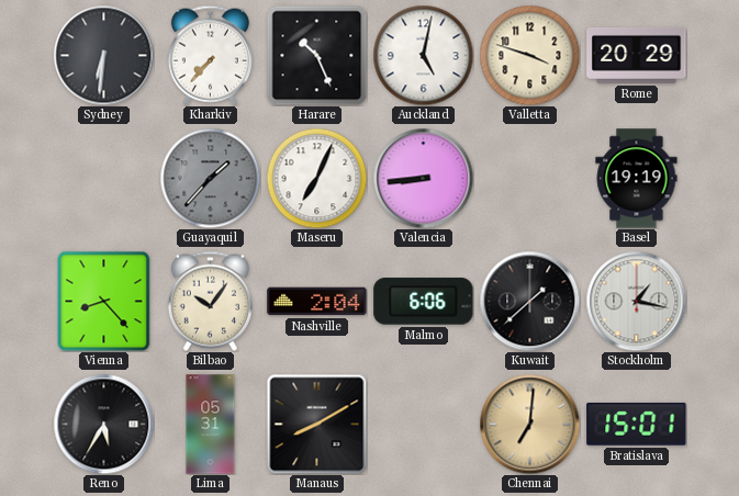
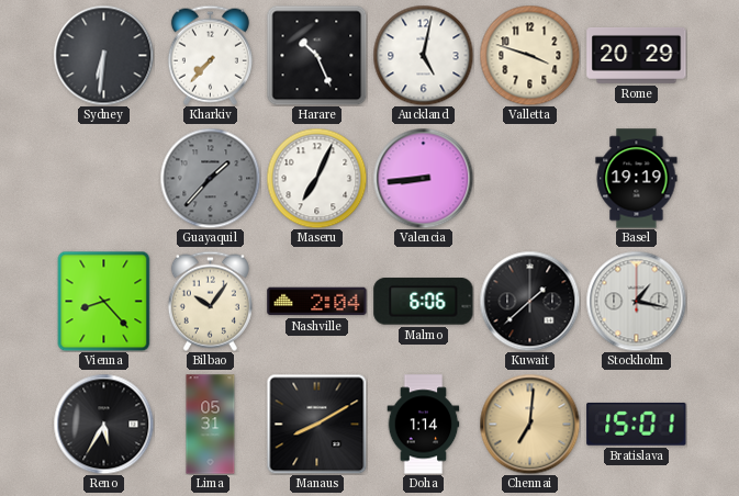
Doha: none -> 1:14 (424, 425)
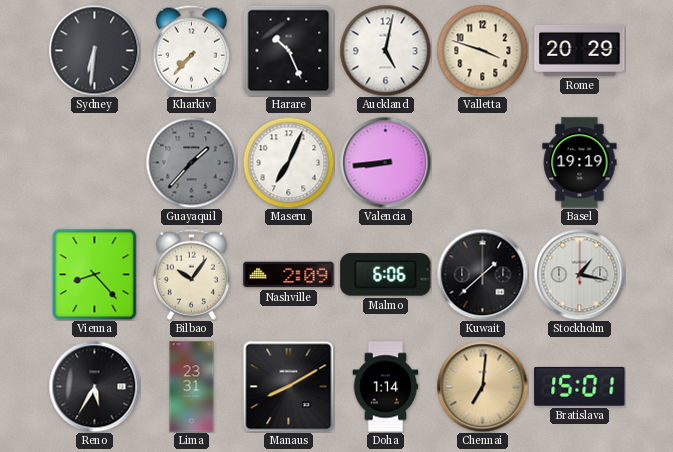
Nashville: 2:04 -> 2:09 (289, 275)
Lima: 05:31 -> 23:31 (192, 387)
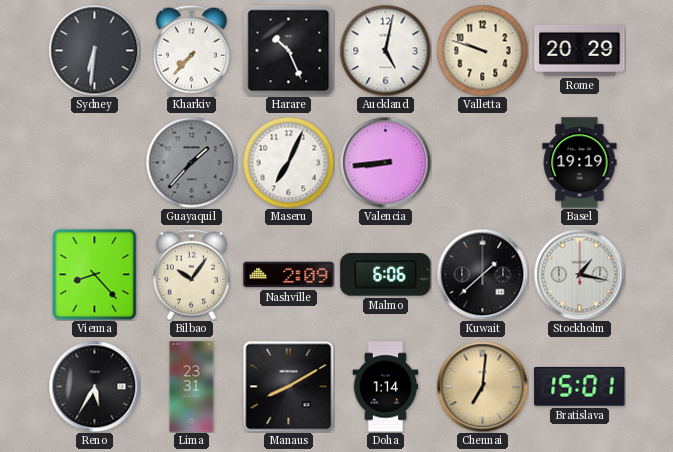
Valletta: 3:48 -> 9:48 (482, 50)
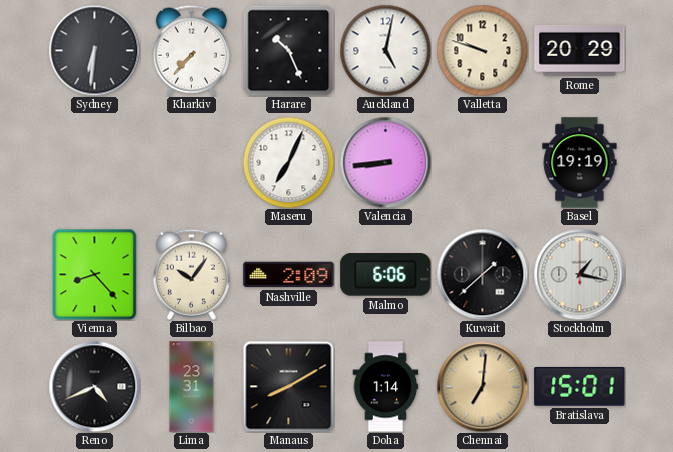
Guayaquil: 1:37 -> none (191, 162)
Reno: 5:35 -> 4:41 (94, 386)
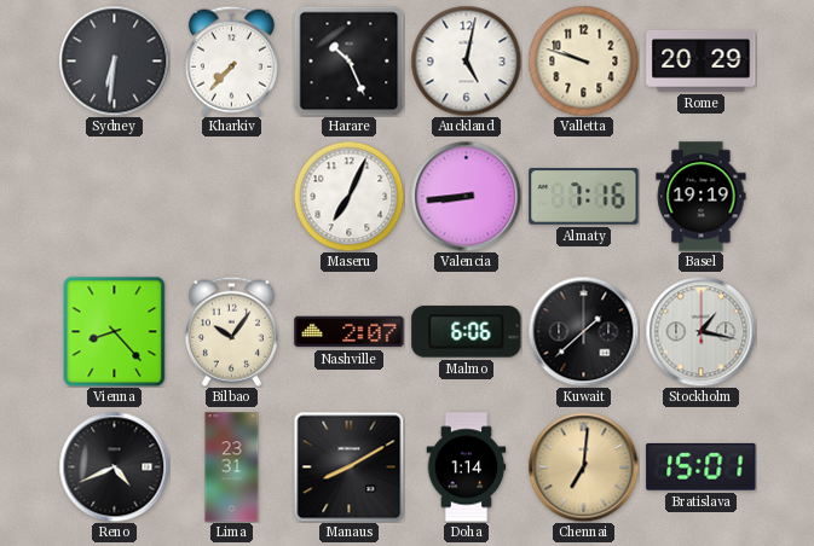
Almaty: none -> 7:16 (584, 197)
Nashville: 2:09 -> 2:07 (350, 332)
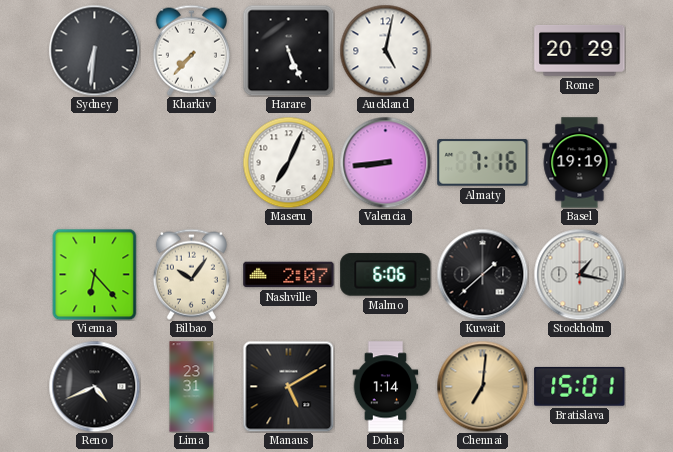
Harare: 10:26 -> 5:26 (288, 50)
Valletta: 9:48 -> none (583, 60)
Vienna: 8:23 -> 6:23 (95, 274)
Manaus: 8:10 -> 5:10 (288, 386)
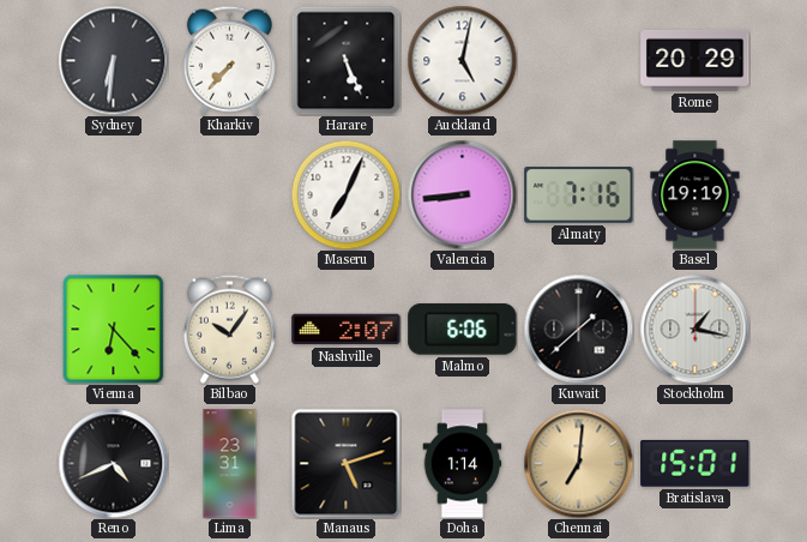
Manaus: 5:10 -> 5:12 (345, 463)
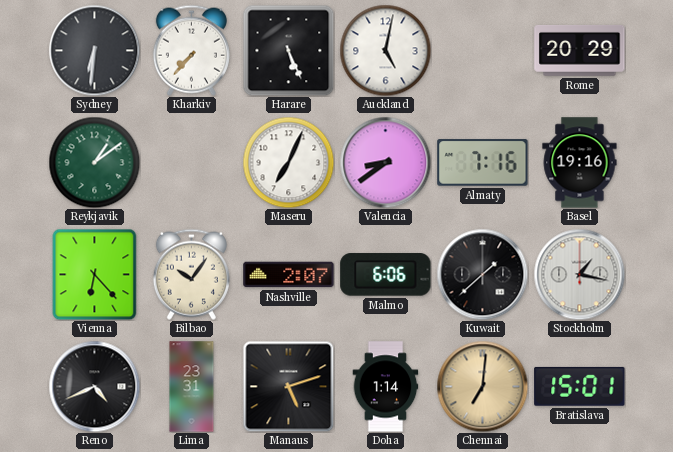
Reykjavik: none -> 1:09 (94, 162)
Valencia: 8:44 -> 8:39 (385, 162)
Basel: 19:19 -> 19:16 (580, 163)
